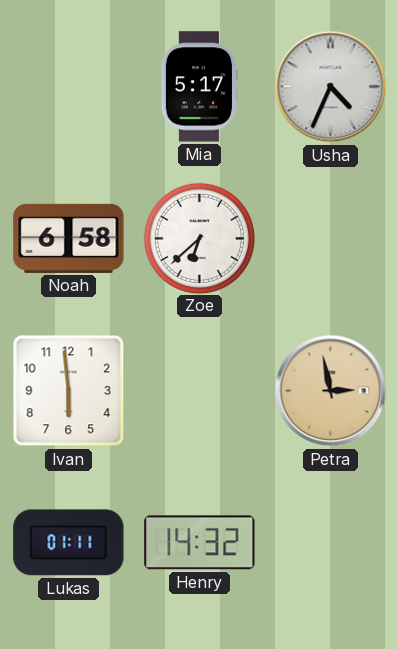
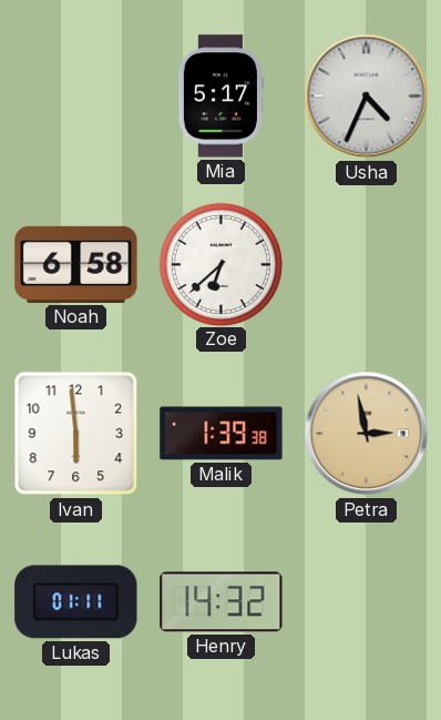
Malik: none -> 1:39 (222, 434)
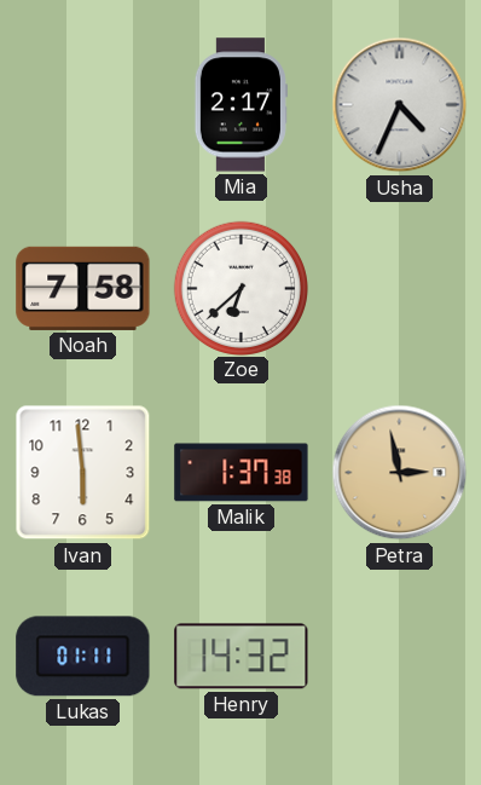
Mia: 5:17 -> 2:17 (240, 105)
Noah: 6:58 -> 7:58 (83, 288)
Malik: 1:39 -> 1:37 (242, 473)
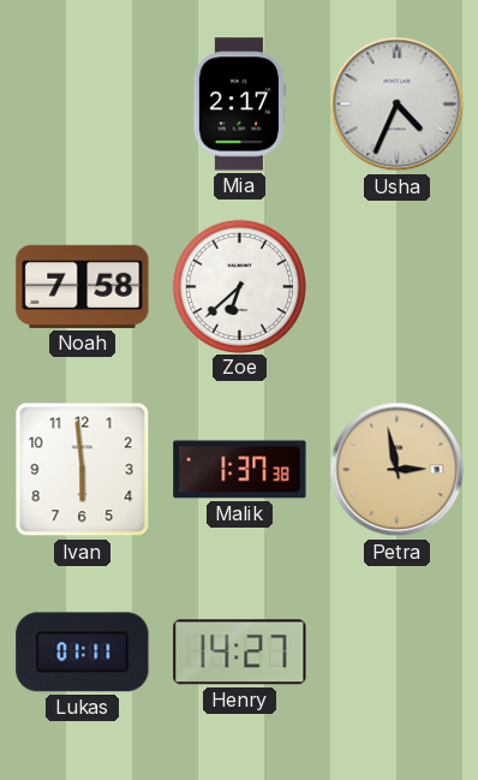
Henry: 14:32 -> 14:27 (240, 653)
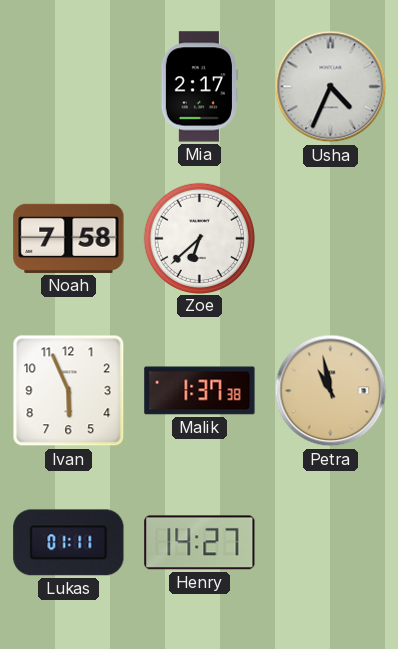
Ivan: 5:59 -> 5:56 (69, 391)
Petra: 2:58 -> 10:58 (331, 391)
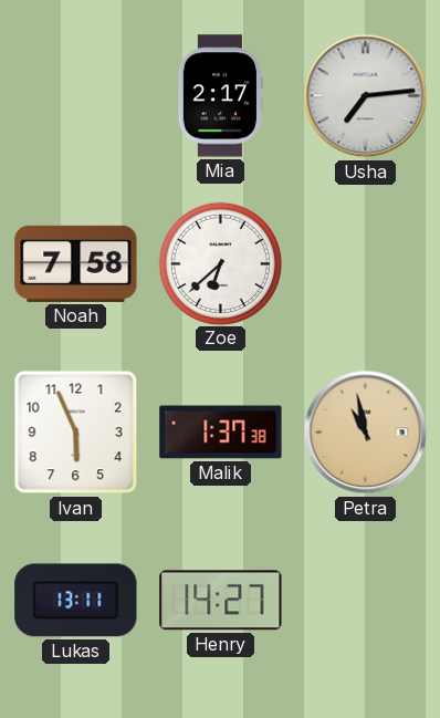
Usha: 4:34 -> 7:14 (366, 96)
Lukas: 01:11 -> 13:11 (76, 601)
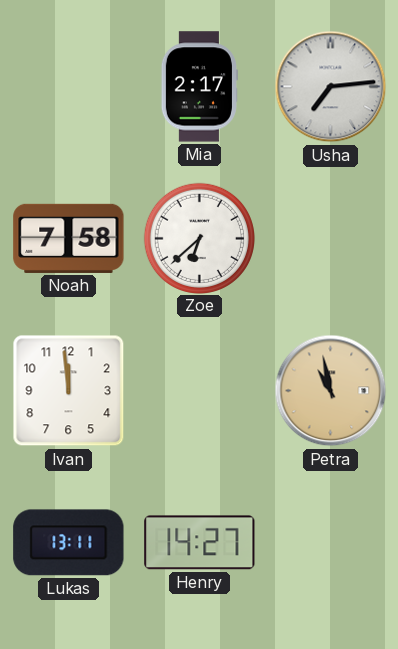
Ivan: 5:56 -> 11:59 (69, 391)
Malik: 1:37 -> none (221, 433)
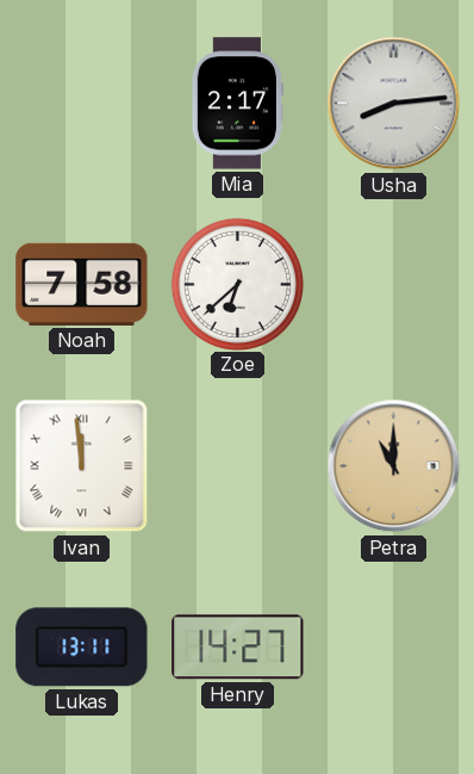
Usha: 7:14 -> 8:14 (394, 104)
Ivan numerals: Arabic -> Roman (82, 466)
Petra: 10:58 -> 11:00 (394, 466)
